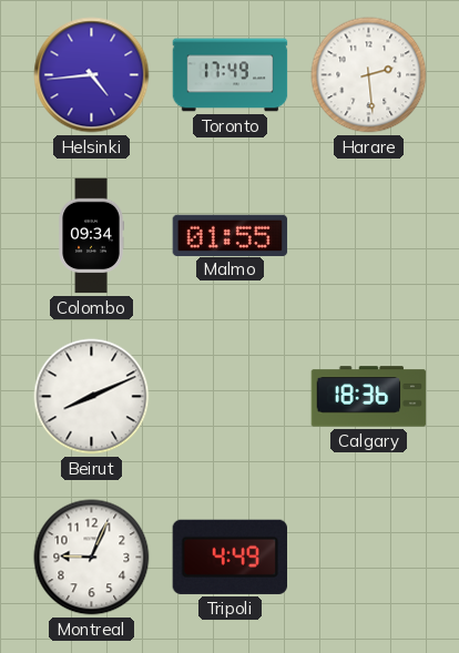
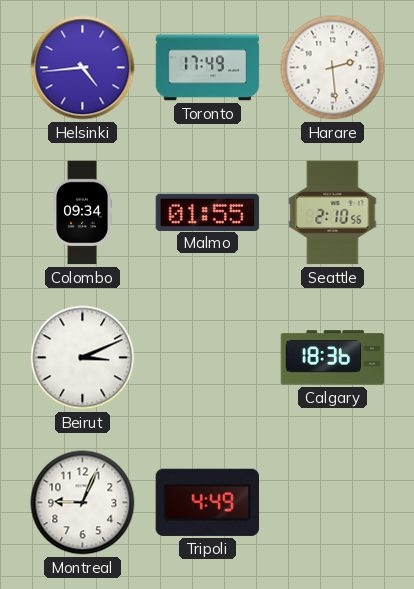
Seattle: none -> 2:10 (333, 213)
Beirut: 8:11 -> 3:11 (83, 358)
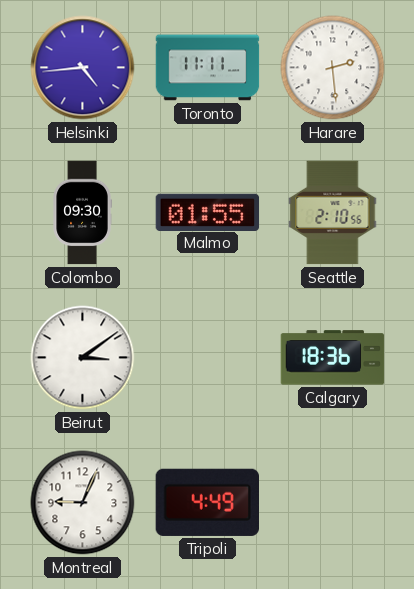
Toronto: 17:49 -> 11:11 (208, 68)
Colombo: 09:34 -> 09:30 (82, 213)
Beirut: 3:11 -> 3:09 (83, 358)
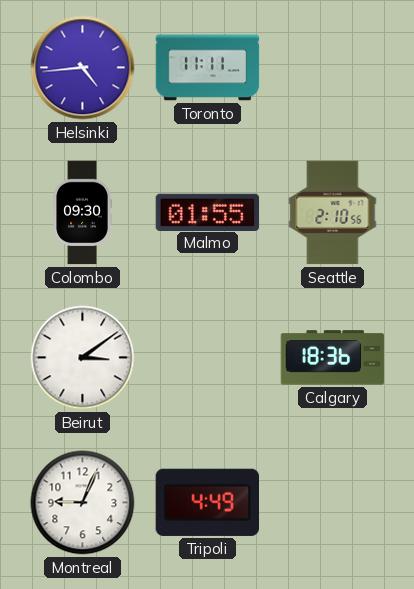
Harare: 2:29 -> none (333, 68)
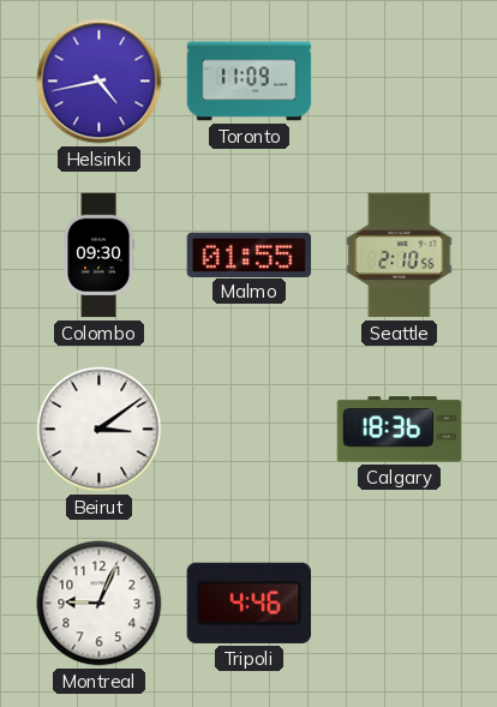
Helsinki: 4:44 -> 4:43 (100, 82)
Toronto: 11:11 -> 11:09 (250, 82)
Tripoli: 4:49 -> 4:46 (248, 603)
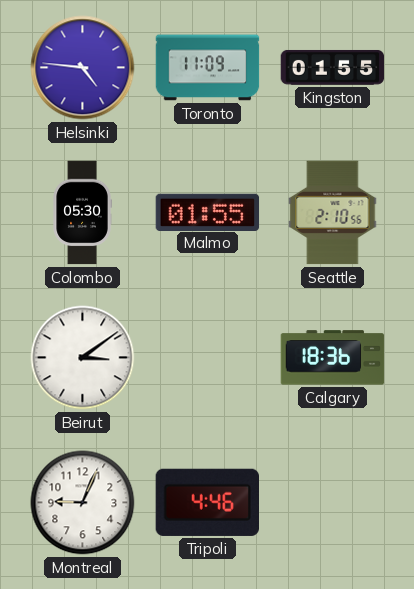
Helsinki: 4:43 -> 4:46 (83, 68)
Kingston: none -> 01:55 (333, 68)
Colombo: 09:30 -> 05:30 (82, 213)
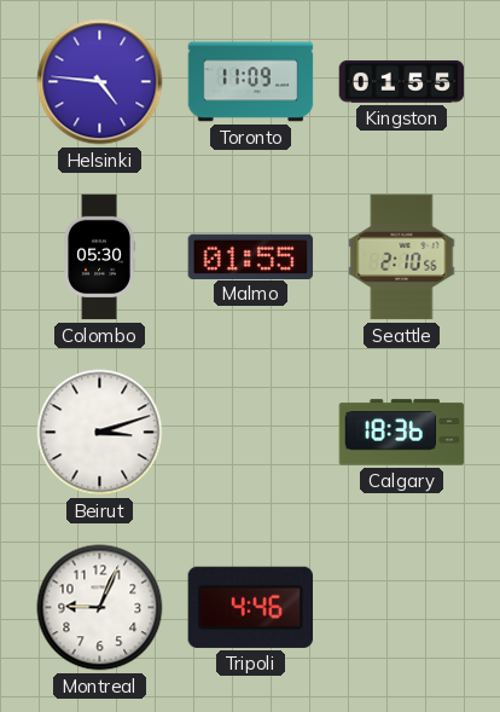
Beirut: 3:09 -> 3:12 (100, 433)
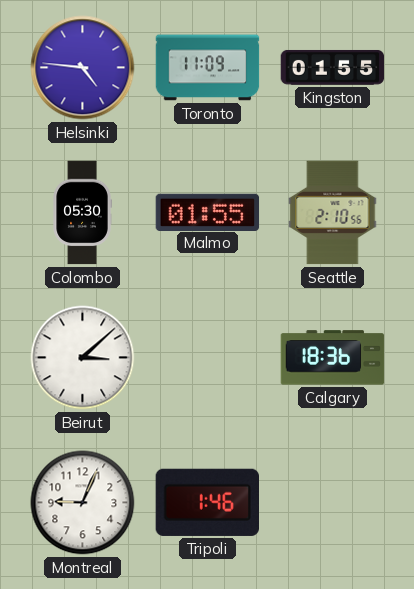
Beirut: 3:12 -> 3:08 (83, 358)
Tripoli: 4:46 -> 1:46 (207, 502)
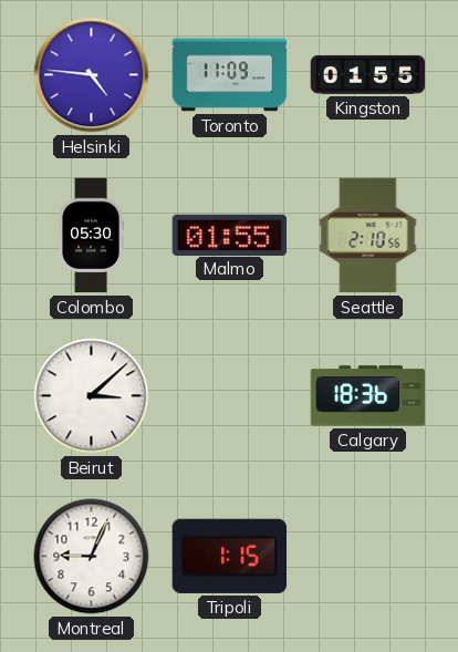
Tripoli: 1:46 -> 1:15 (229, 556)
